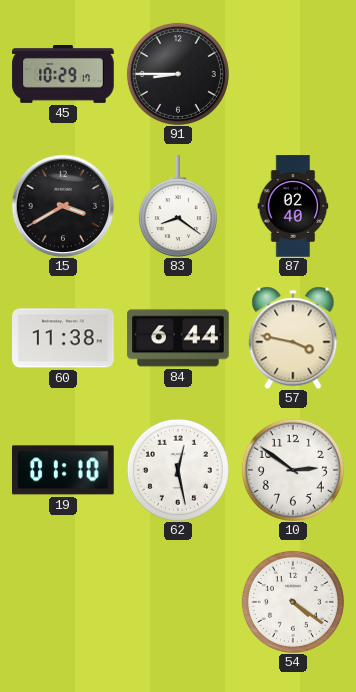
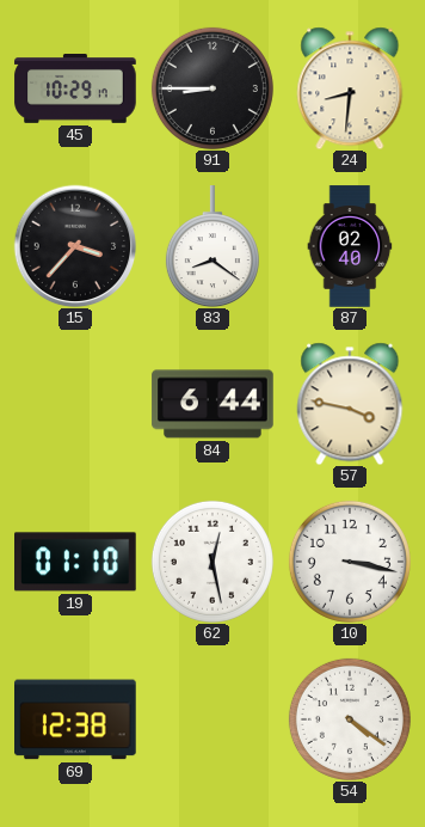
24: none -> 8:31 (350, 88)
15: 3:40 -> 3:37 (75, 246)
60: 11:38 -> none (63, 338)
10: 2:51 -> 3:17 (350, 562)
69: none -> 12:38 (75, 719)
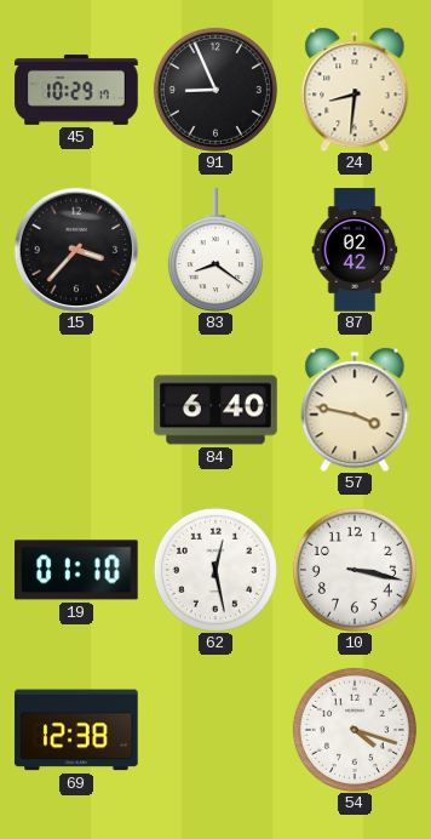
91: 8:45 -> 8:56 (215, 90)
87: 02:40 -> 02:42 (355, 250)
84: 6:44 -> 6:40 (215, 410)
54: 4:21 -> 4:18 (355, 730)
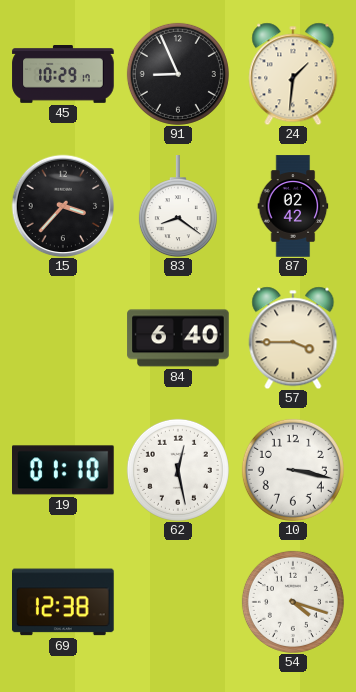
24: 8:31 -> 1:31 (293, 74)
57: 3:47 -> 3:45 (293, 338)
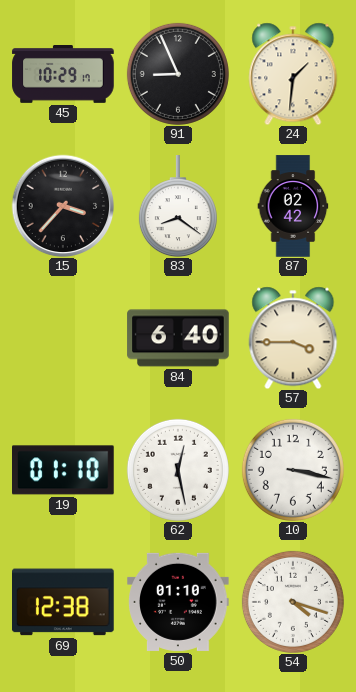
50: none -> 01:10 (178, 602)
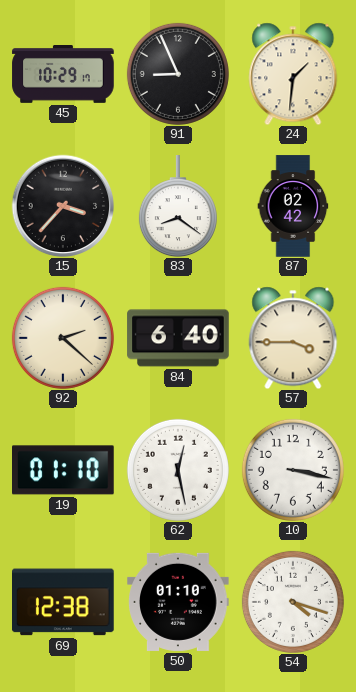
92: none -> 2:22 (63, 338)
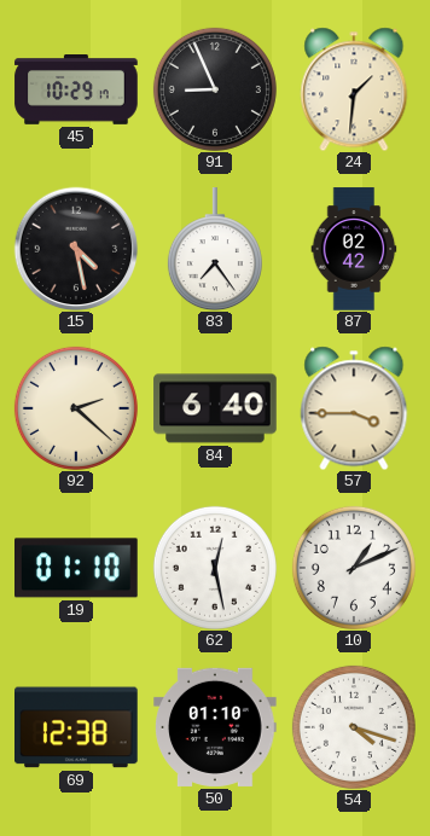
15: 3:37 -> 4:28 (76, 249)
83: 8:21 -> 7:24 (215, 249)
10: 3:17 -> 1:11 (354, 568)
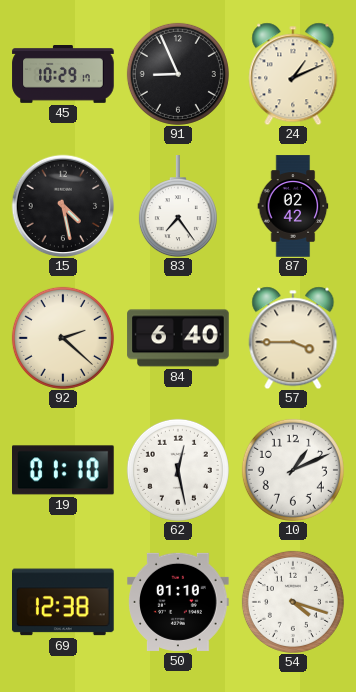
24: 1:31 -> 1:11 (293, 74)
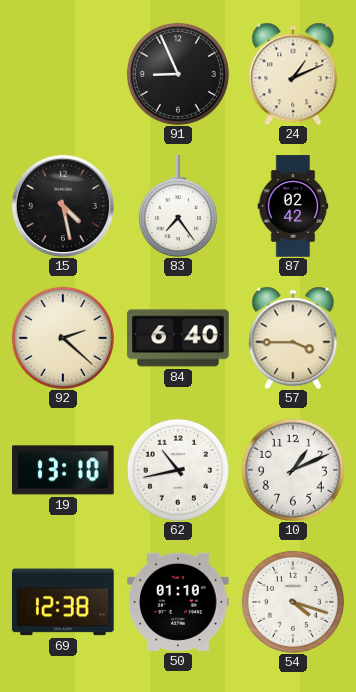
45: 10:29 -> none (63, 75)
19: 01:10 -> 13:10 (64, 470)
62: 12:28 -> 10:43 (178, 470)
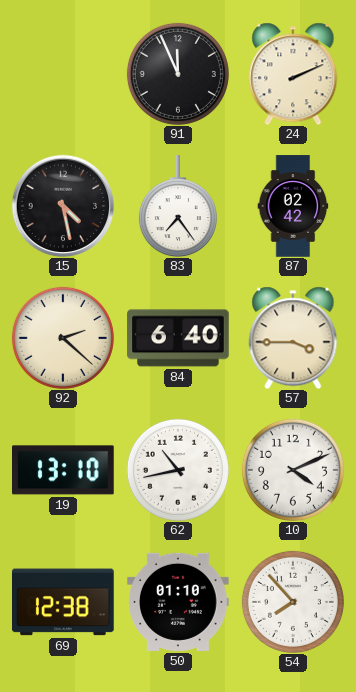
91: 8:56 -> 11:56 (178, 74)
24: 1:11 -> 2:11 (293, 74)
10: 1:11 -> 4:11 (293, 470)
54: 4:18 -> 7:53 (293, 602)
